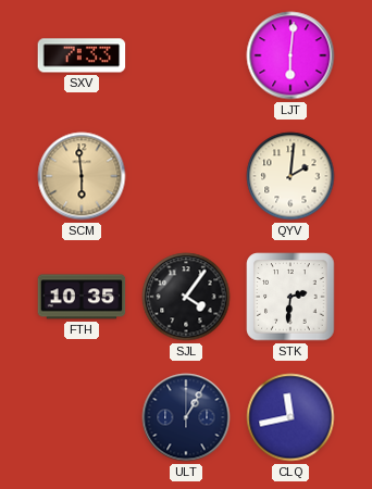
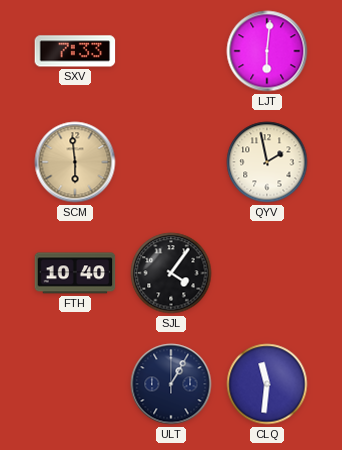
QYV: 2:01 -> 1:58 (267, 162)
FTH: 10:35 -> 10:40 (75, 273)
STK: 2:31 -> none (290, 297)
CLQ: 11:43 -> 11:31 (267, 384)
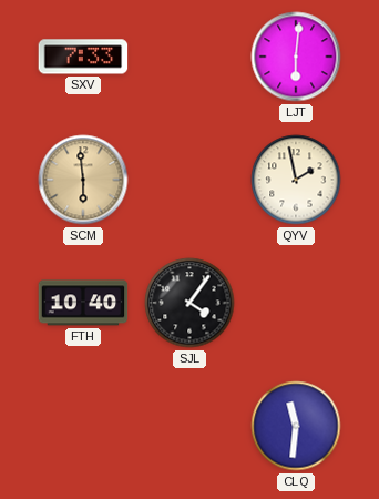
ULT: 1:05 -> none (171, 384)
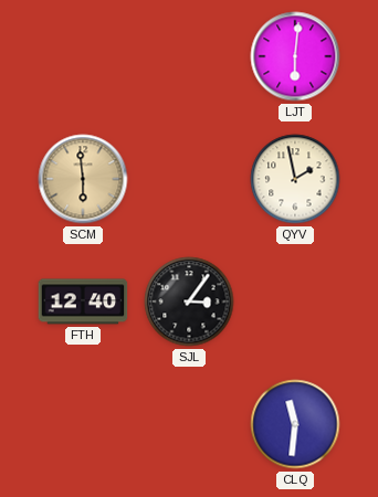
SXV: 7:33 -> none (83, 57)
FTH: 10:40 -> 12:40 (83, 302)
SJL: 4:06 -> 3:06 (189, 302)
